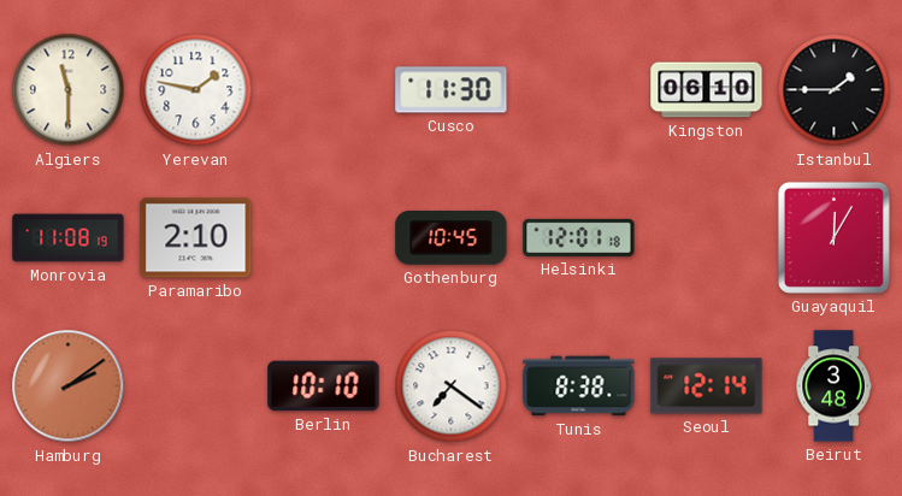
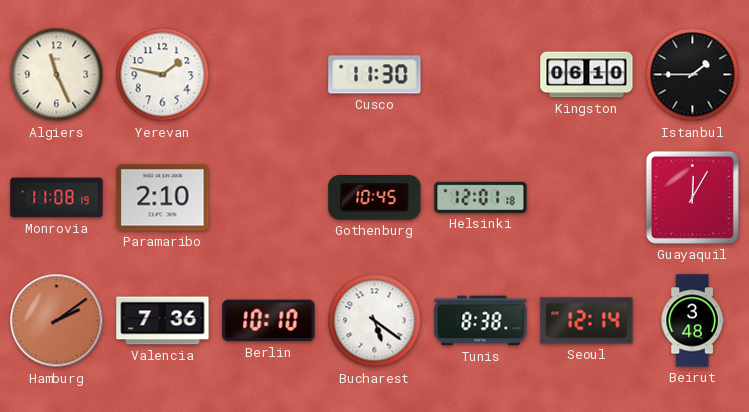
Algiers: 11:30 -> 11:26 (57, 75)
Valencia: none -> 7:36 (163, 321)
Bucharest: 7:21 -> 5:21 (375, 321)
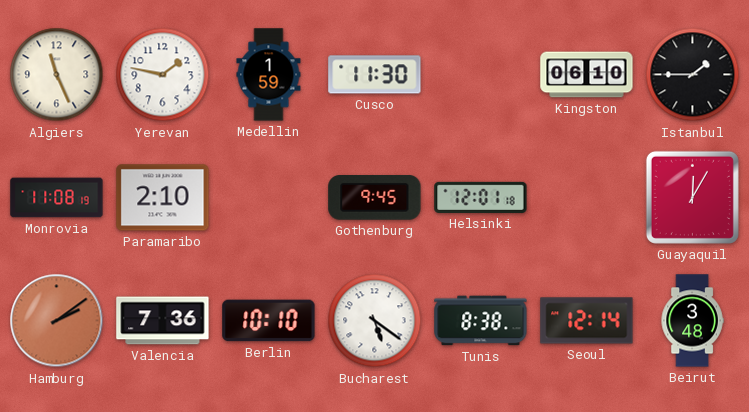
Medellin: none -> 1:59 (269, 75)
Gothenburg: 10:45 -> 9:45 (375, 198)
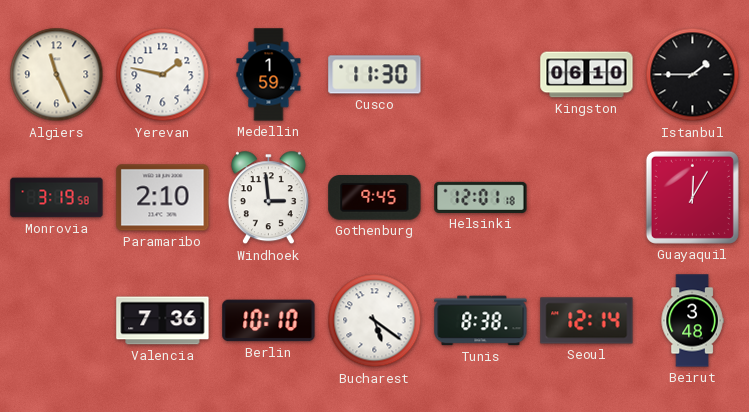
Monrovia: 11:08 -> 3:19 (57, 198)
Windhoek: none -> 2:59 (268, 198)
Hamburg: 2:09 -> none (57, 321)
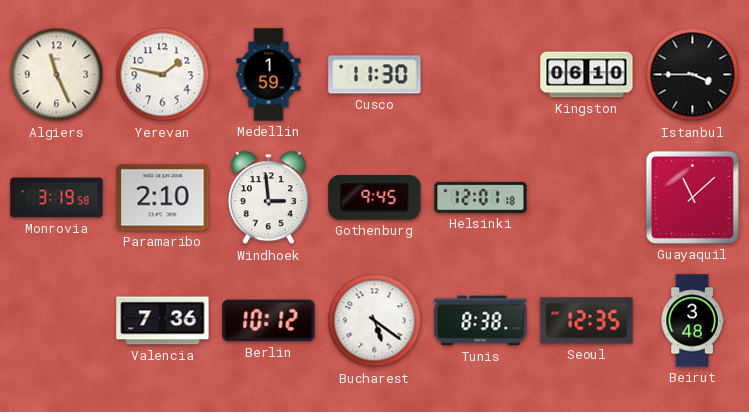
Istanbul: 1:45 -> 3:45 (693, 75)
Guayaquil: 12:05 -> 11:08 (692, 197)
Berlin: 10:10 -> 10:12 (269, 321)
Seoul: 12:14 -> 12:35 (587, 321)
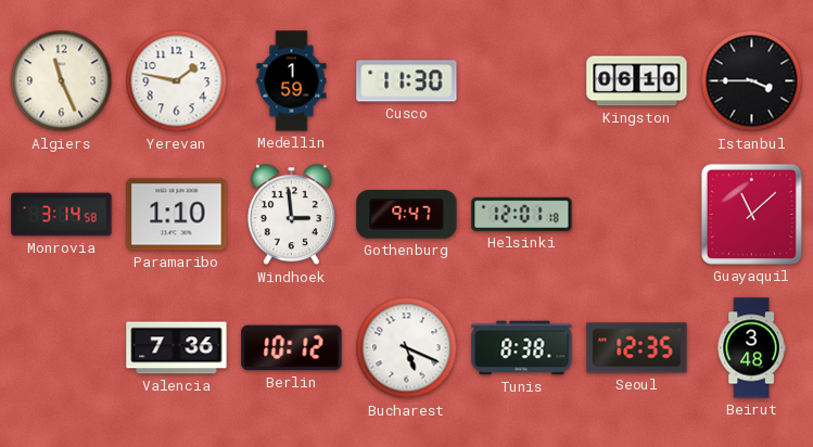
Monrovia: 3:19 -> 3:14 (62, 215)
Paramaribo: 2:10 -> 1:10 (177, 215)
Gothenburg: 9:45 -> 9:47 (407, 215)
Bucharest: 5:21 -> 5:19 (407, 348)
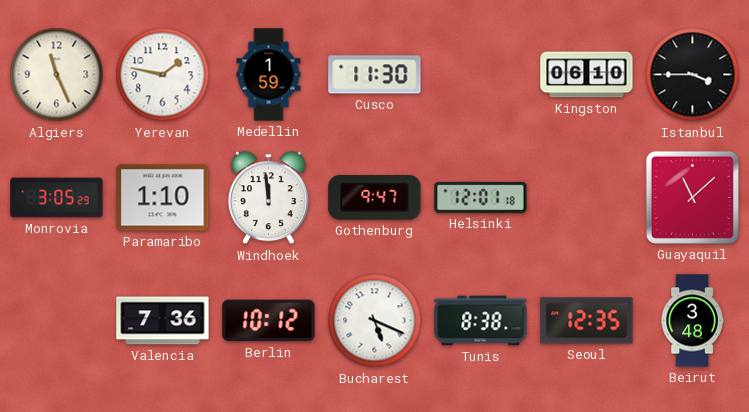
Monrovia: 3:14 -> 3:05 (57, 198)
Windhoek: 2:59 -> 11:59 (268, 198)
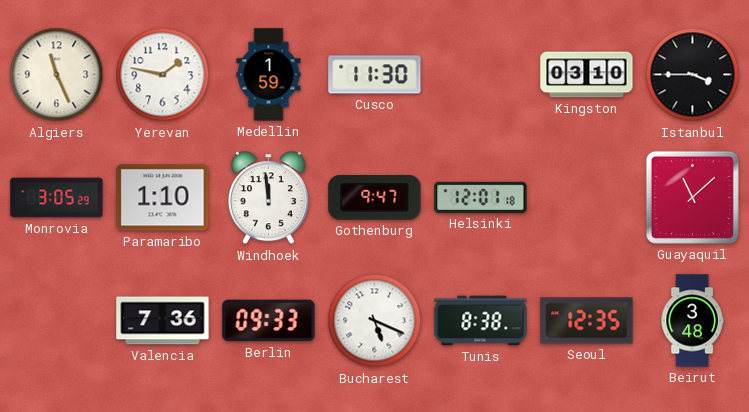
Kingston: 06:10 -> 03:10 (587, 75)
Berlin: 10:12 -> 09:33 (269, 321)
